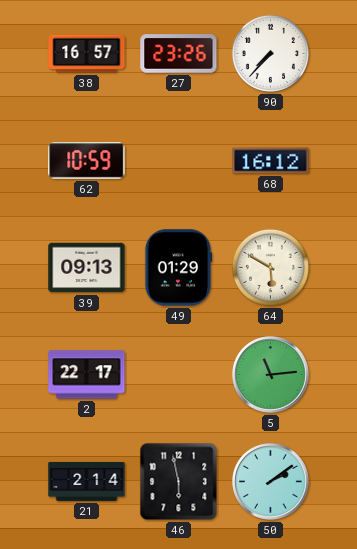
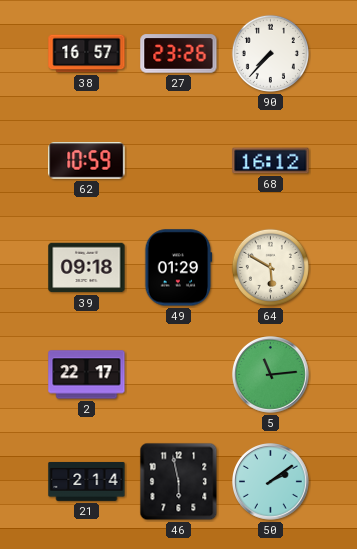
39: 09:13 -> 09:18 (87, 268)
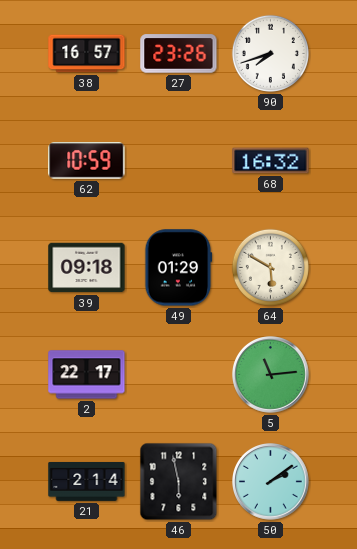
90: 7:37 -> 7:42 (270, 53)
68: 16:12 -> 16:32 (271, 161)
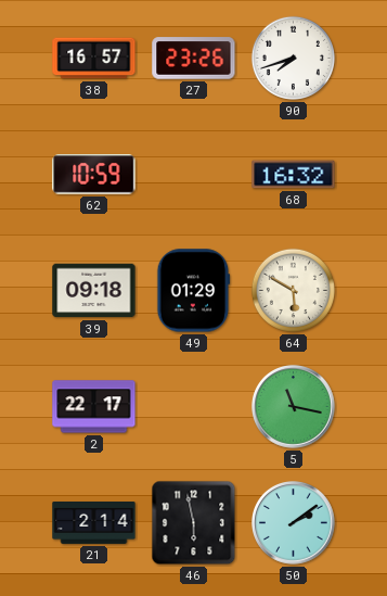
5: 11:14 -> 11:17 (294, 407)
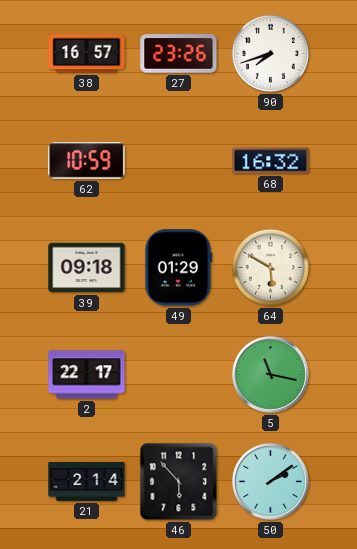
46: 5:58 -> 5:53 (179, 482)
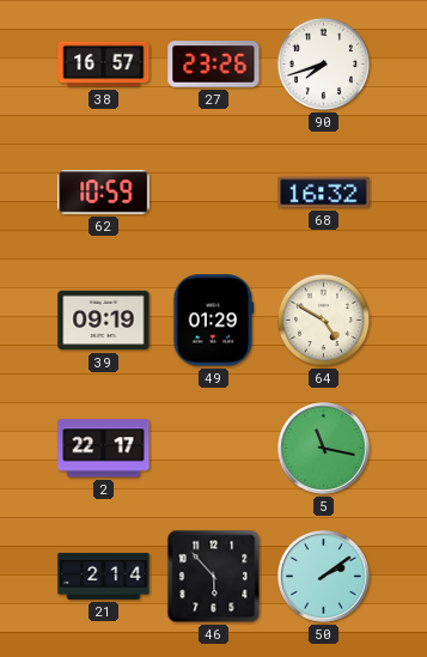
39: 09:18 -> 09:19 (104, 321)
64: 5:50 -> 4:50 (323, 320)
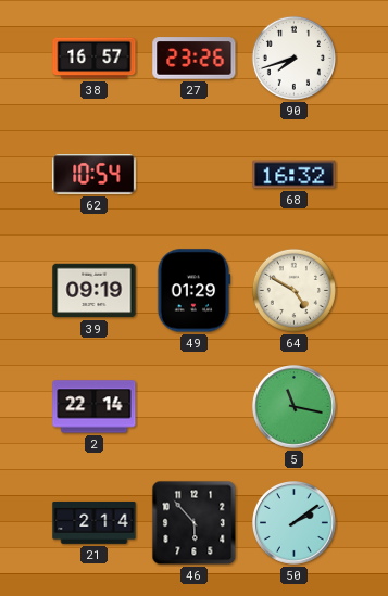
62: 10:59 -> 10:54 (95, 175)
2: 22:17 -> 22:14 (95, 407)
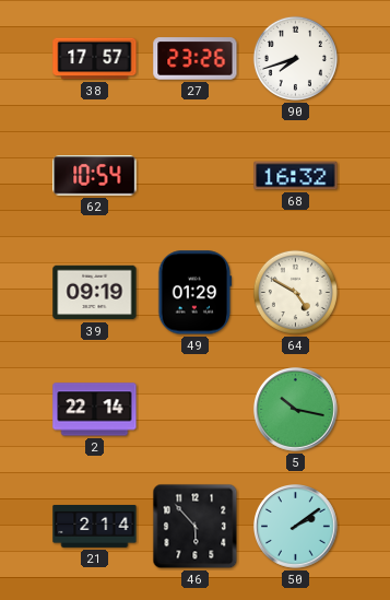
38: 16:57 -> 17:57 (95, 59)
5: 11:17 -> 10:17 (296, 410)
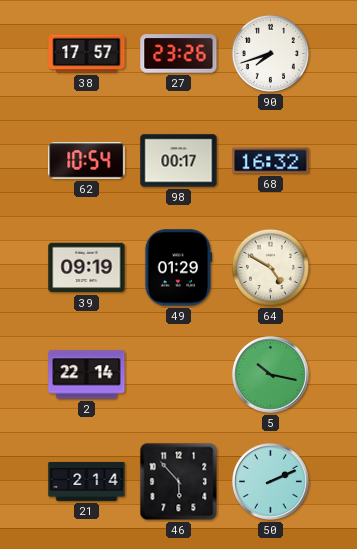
98: none -> 00:17 (179, 161)
50: 2:09 -> 2:11 (271, 482)
